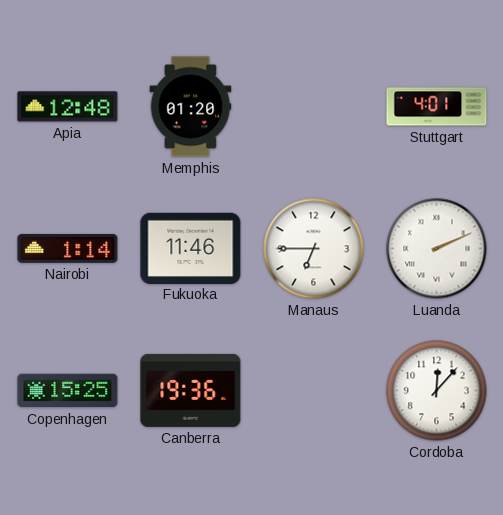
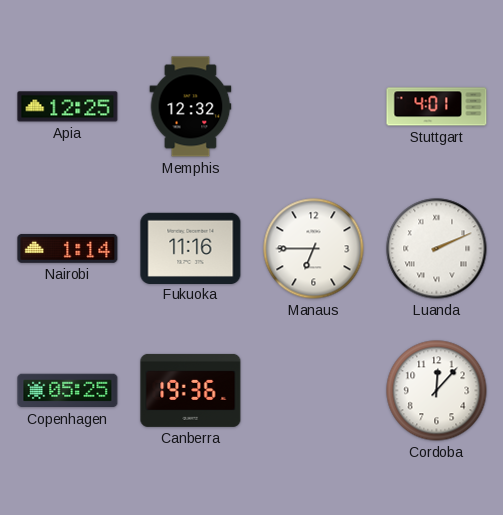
Apia: 12:48 -> 12:25 (68, 107)
Memphis: 01:20 -> 12:32 (191, 107)
Fukuoka: 11:46 -> 11:16 (191, 248)
Copenhagen: 15:25 -> 05:25 (68, 391)
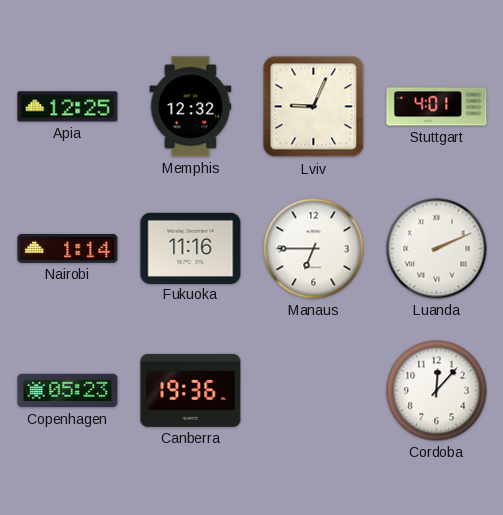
Lviv: none -> 9:04 (314, 107)
Copenhagen: 05:25 -> 05:23 (68, 391)
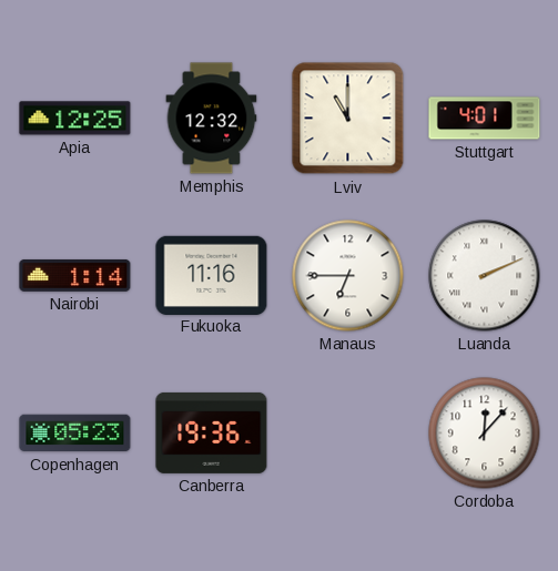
Lviv: 9:04 -> 11:00 (348, 119)
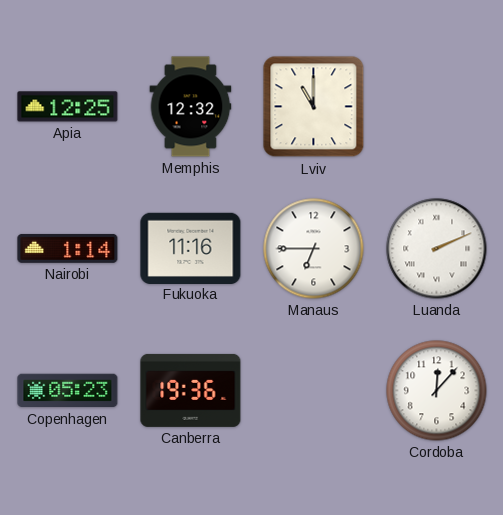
Stuttgart: 4:01 -> none (485, 119)
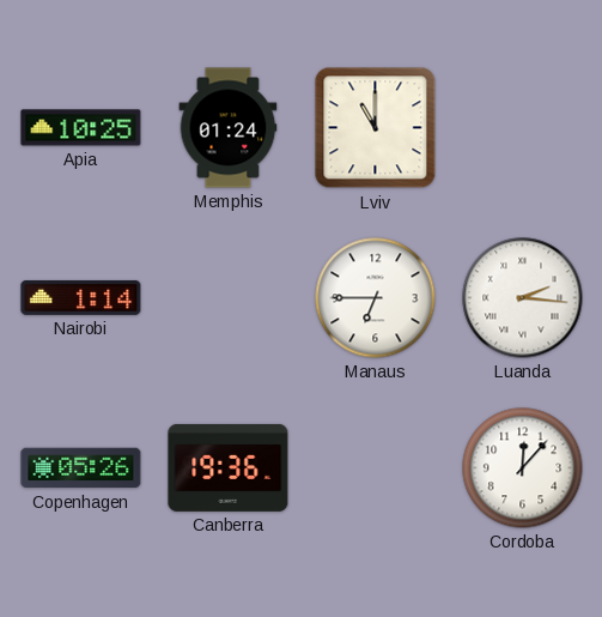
Apia: 12:25 -> 10:25 (81, 128)
Memphis: 12:32 -> 01:24 (229, 128)
Fukuoka: 11:16 -> none (191, 248)
Luanda: 2:11 -> 2:16 (523, 298)
Copenhagen: 05:23 -> 05:26 (81, 468)
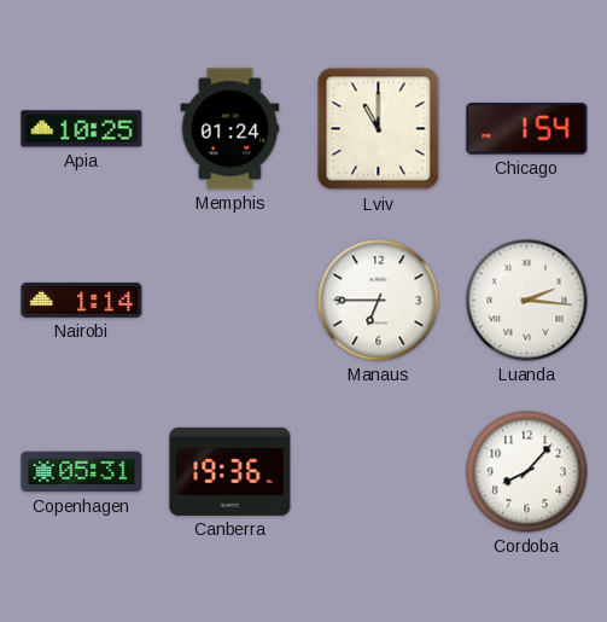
Chicago: none -> 1:54 (527, 129)
Copenhagen: 05:26 -> 05:31 (82, 472)
Cordoba: 12:07 -> 8:07 (527, 472)
